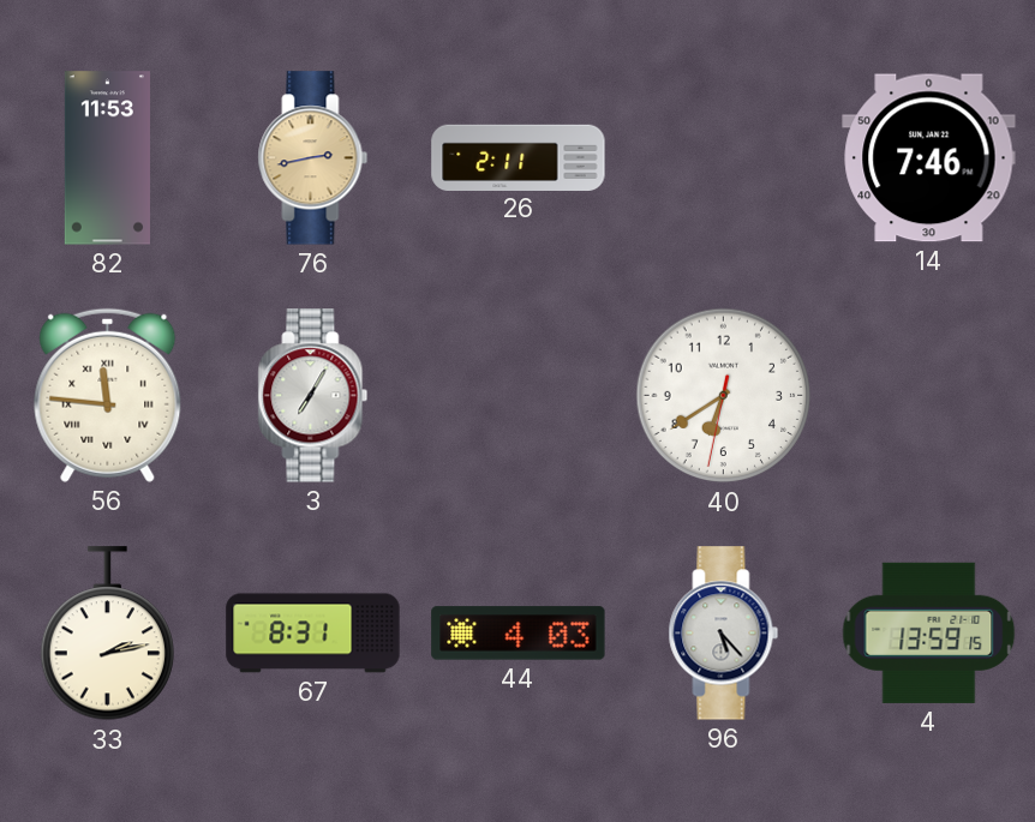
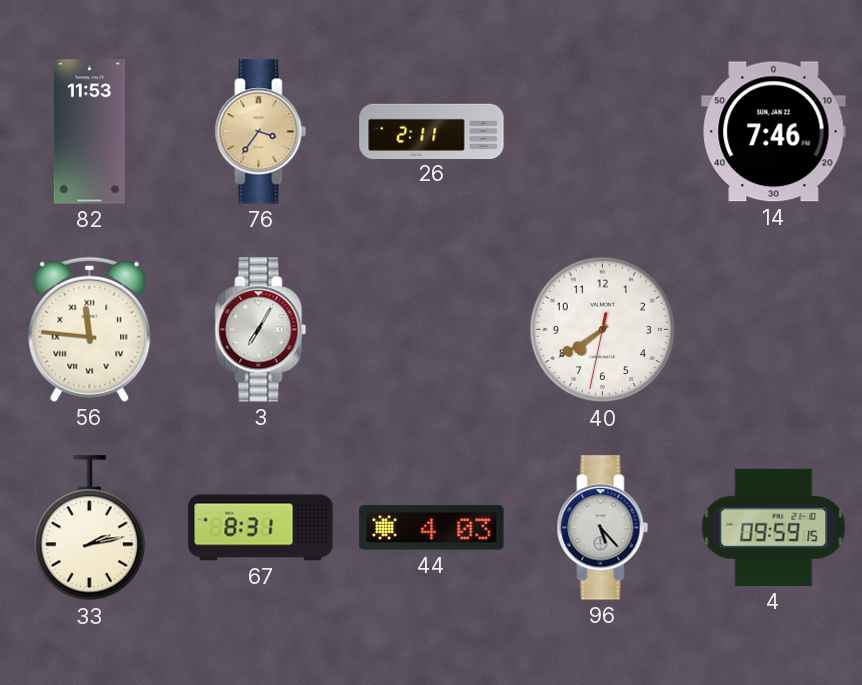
76: 2:43 -> 3:36 (261, 132)
40: 6:39 -> 7:39 (603, 330)
4: 13:59 -> 09:59 (774, 527)
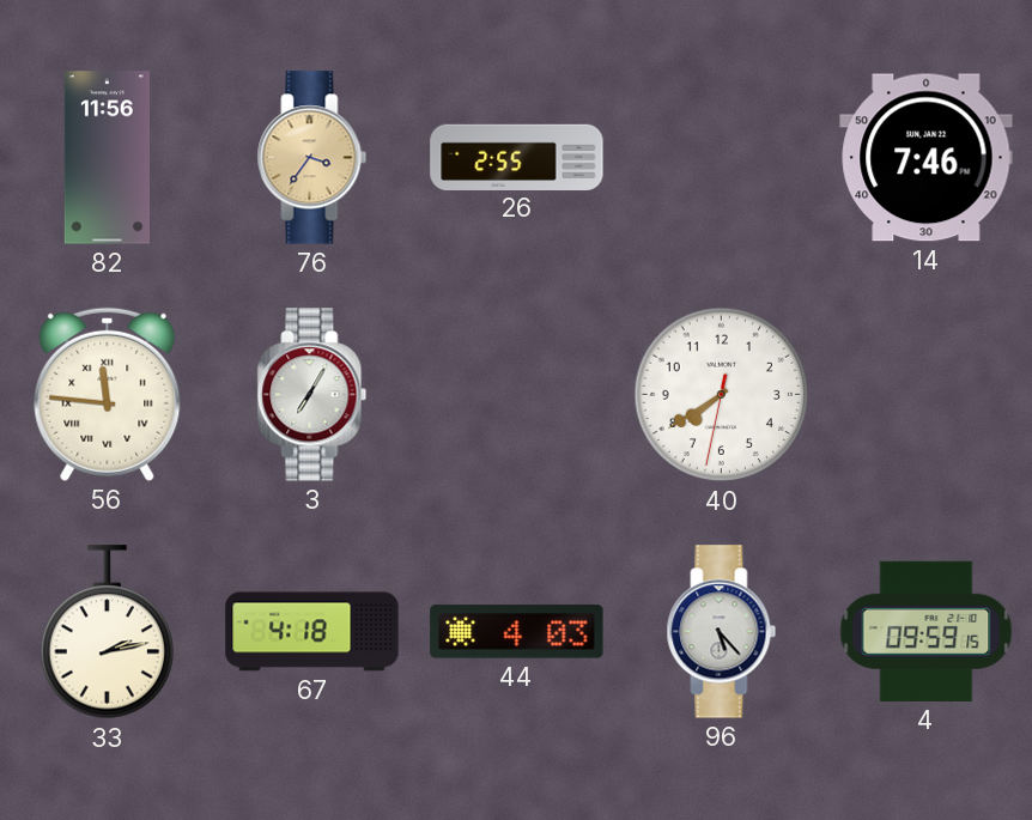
82: 11:53 -> 11:56 (107, 158)
26: 2:11 -> 2:55 (517, 157)
67: 8:31 -> 4:18 (312, 632)
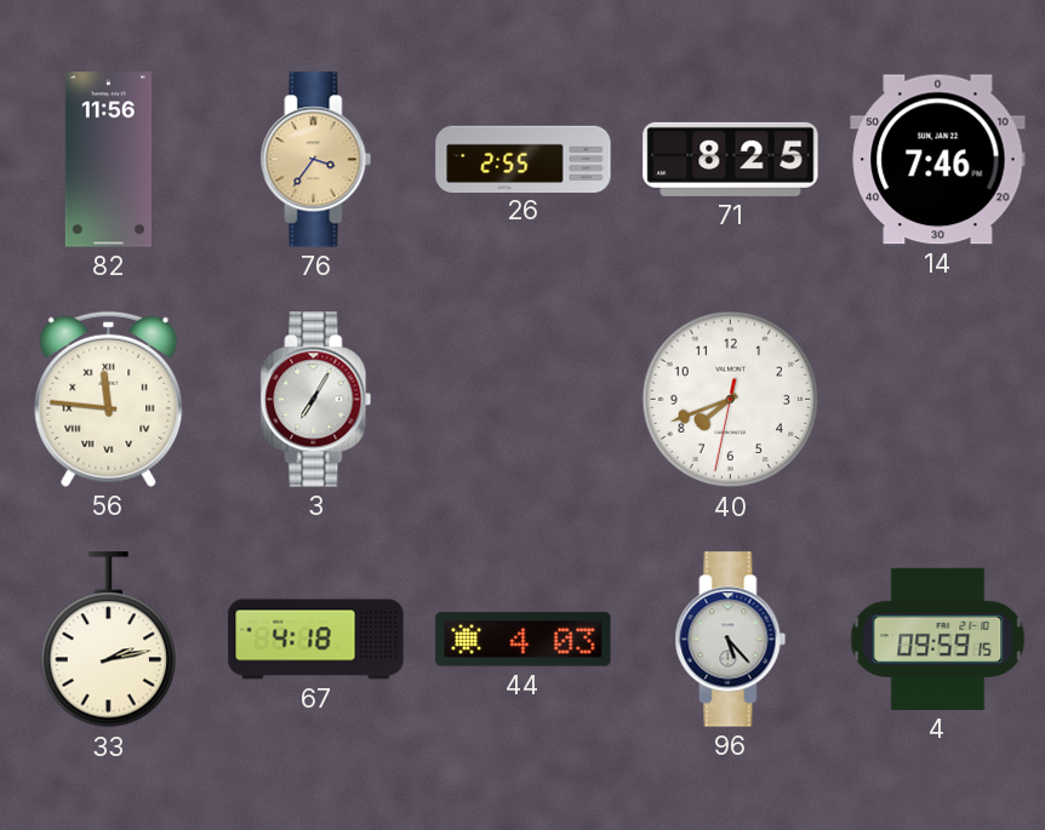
71: none -> 8:25 (731, 159)
40: 7:39 -> 7:41 (731, 400)
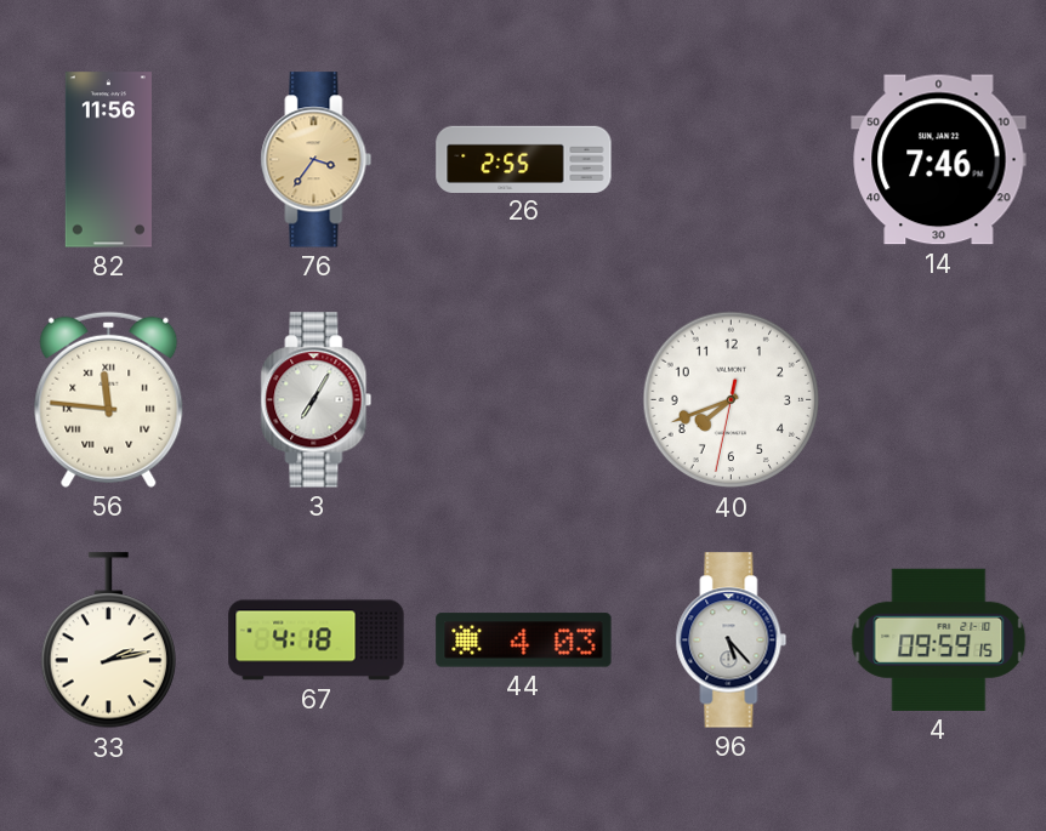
71: 8:25 -> none (731, 159)
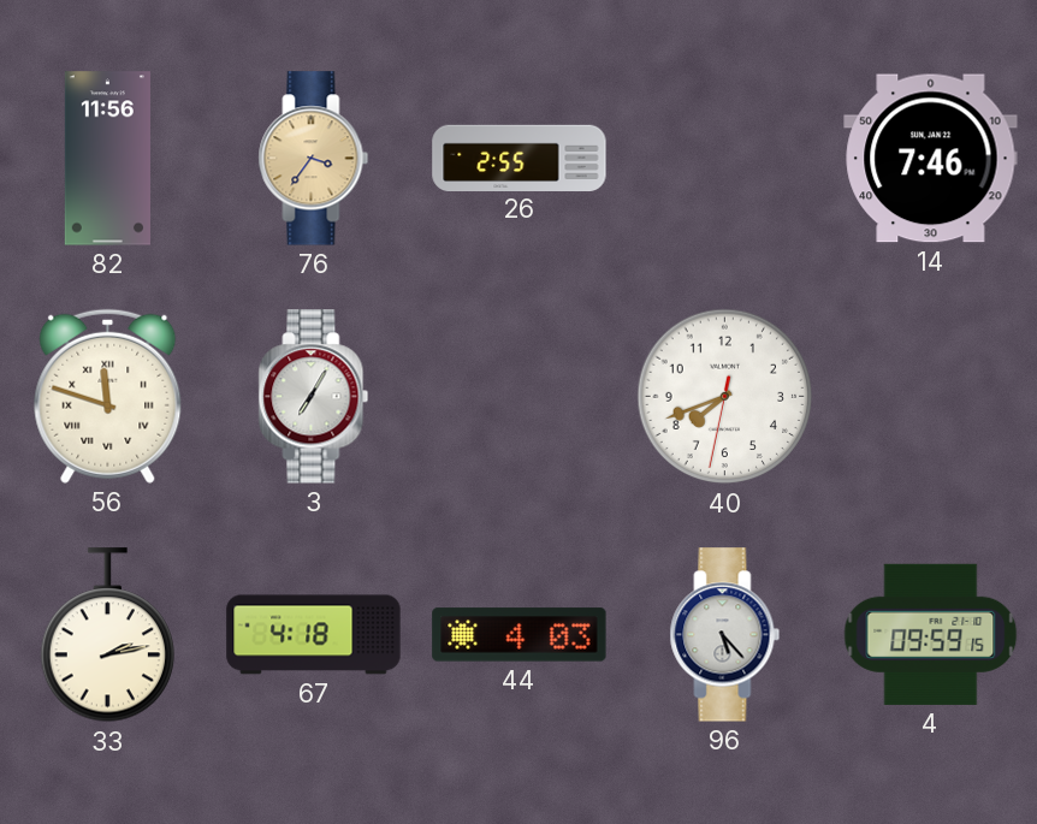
56: 11:46 -> 11:48 (108, 396)
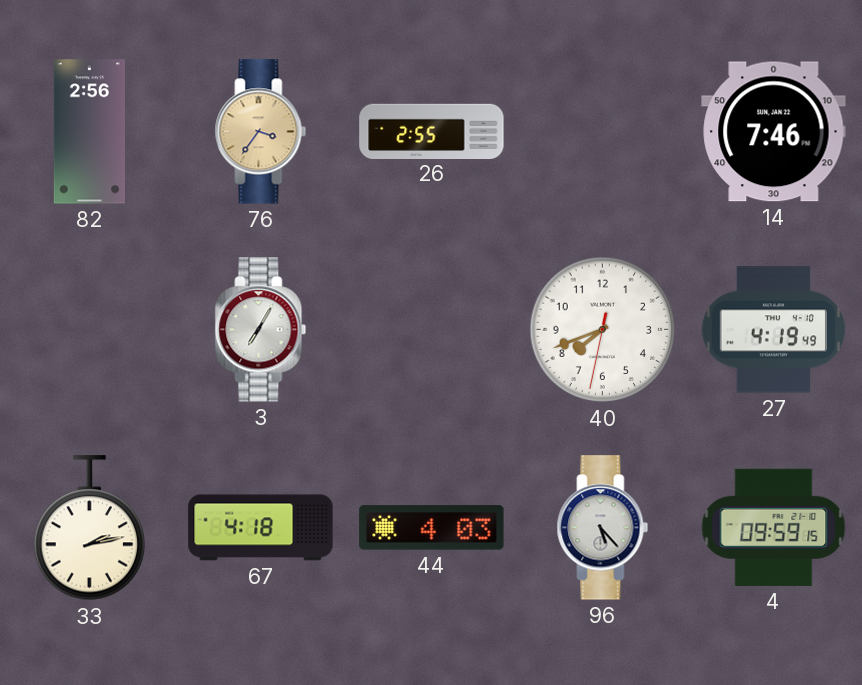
82: 11:56 -> 2:56 (89, 132)
56: 11:48 -> none (108, 396)
27: none -> 4:19 (773, 330)
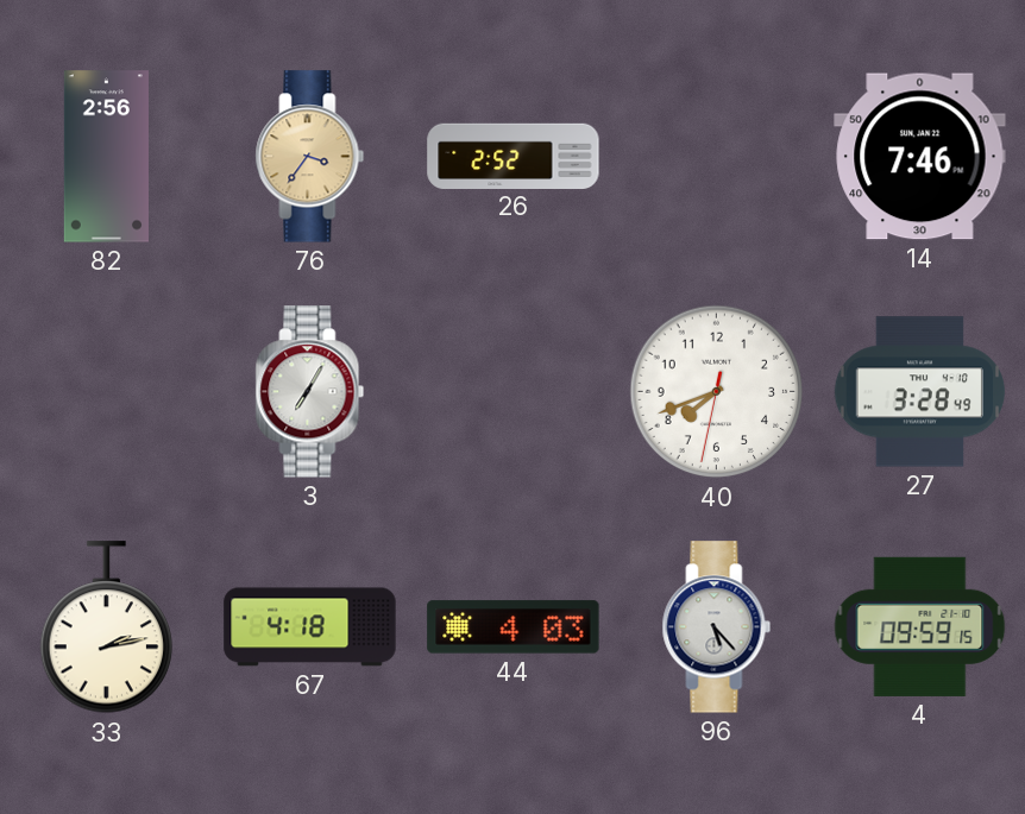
26: 2:55 -> 2:52 (514, 156)
27: 4:19 -> 3:28 (919, 392)
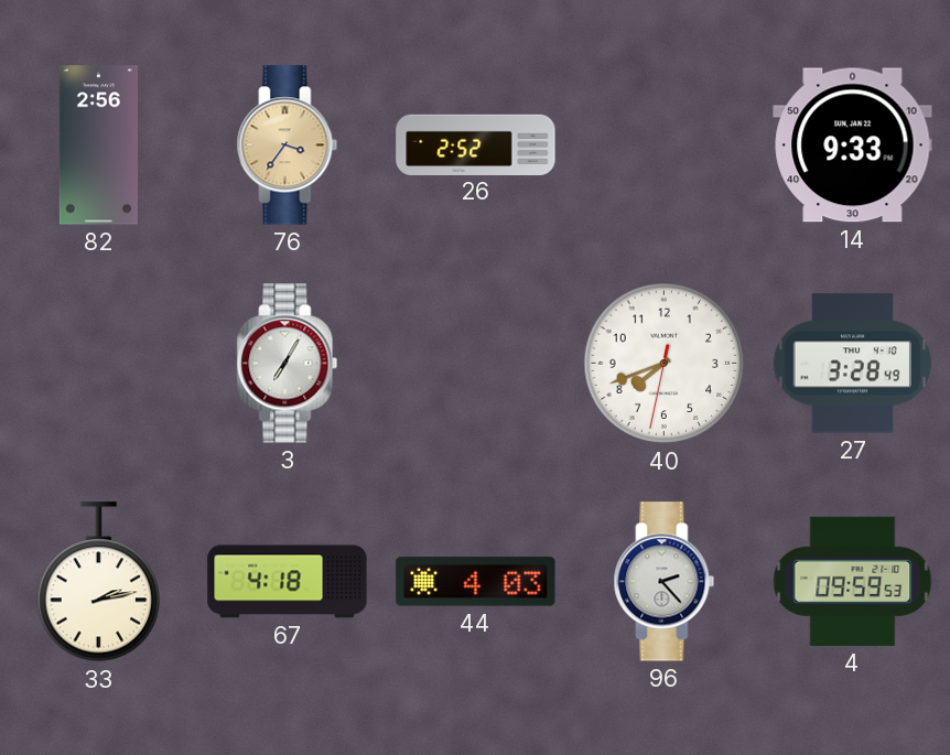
14: 7:46 -> 9:33 (853, 145)
96: 5:23 -> 2:23 (665, 582)
4: 09:59:15 -> 09:59:53 (853, 581)
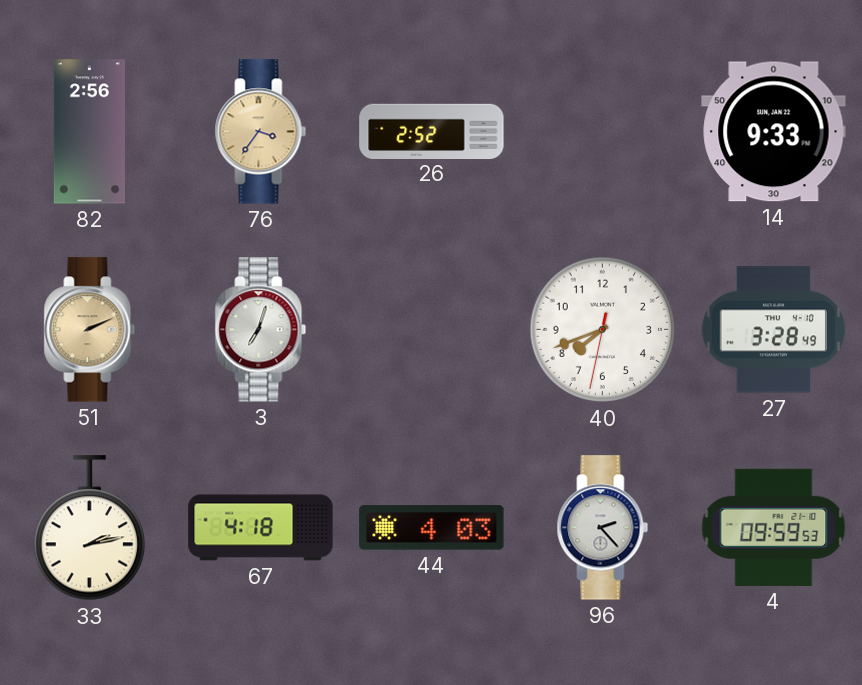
51: none -> 2:11 (90, 330)
3: 7:05 -> 7:03 (261, 330)
